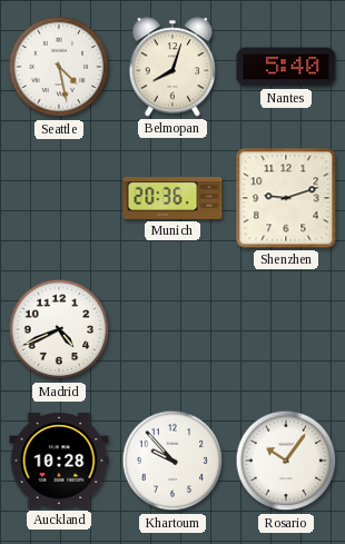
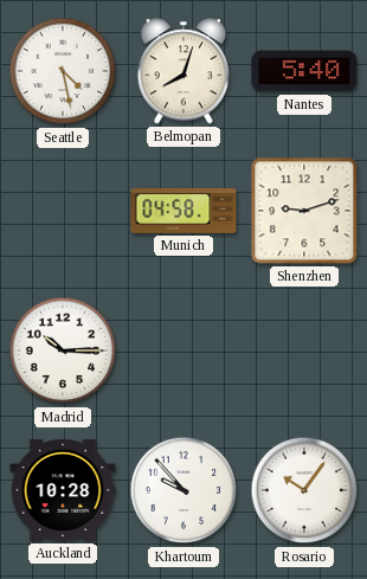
Munich: 20:36 -> 04:58 (183, 212)
Madrid: 4:41 -> 10:15 (63, 350)
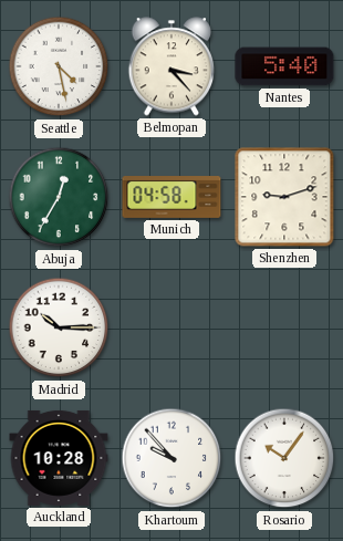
Belmopan: 8:03 -> 3:23 (171, 66)
Abuja: none -> 12:35 (59, 197)
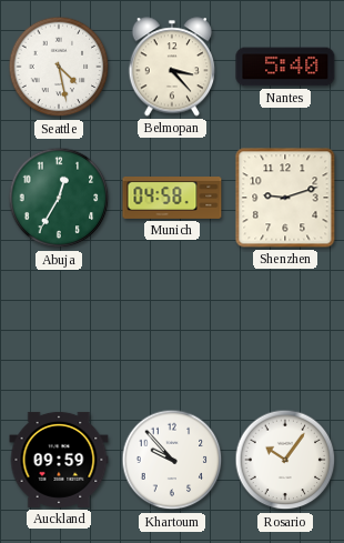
Madrid: 10:15 -> none (59, 327)
Auckland: 10:28 -> 09:59 (59, 460)
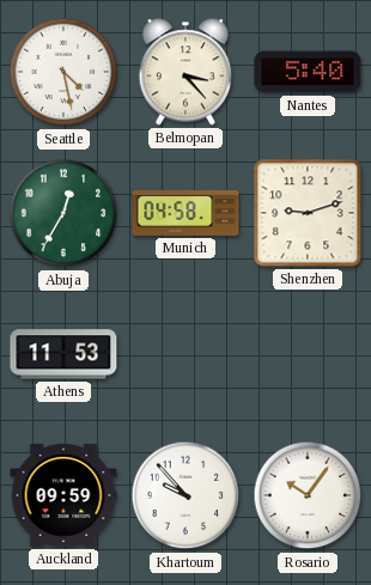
Athens: none -> 11:53 (63, 354)
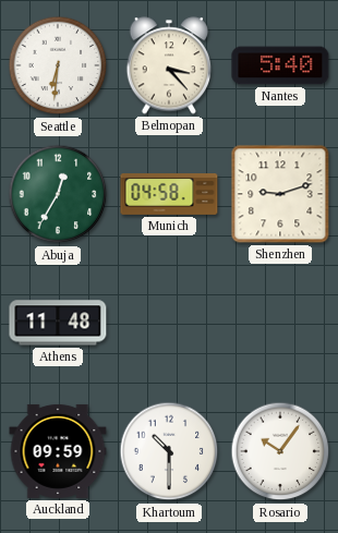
Seattle: 4:28 -> 6:31 (58, 65)
Athens: 11:53 -> 11:48 (58, 323)
Khartoum: 9:53 -> 10:30 (169, 451)
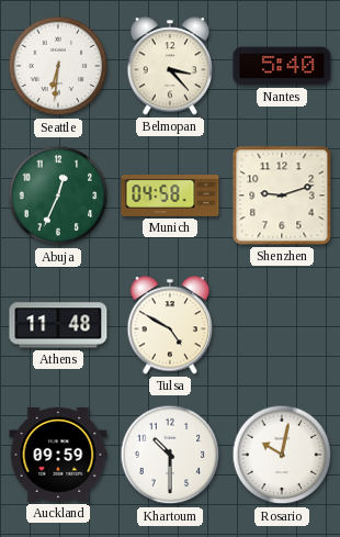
Abuja: 12:35 -> 12:34 (58, 195)
Tulsa: none -> 4:50 (170, 325)
Rosario: 10:06 -> 10:02 (282, 455)
